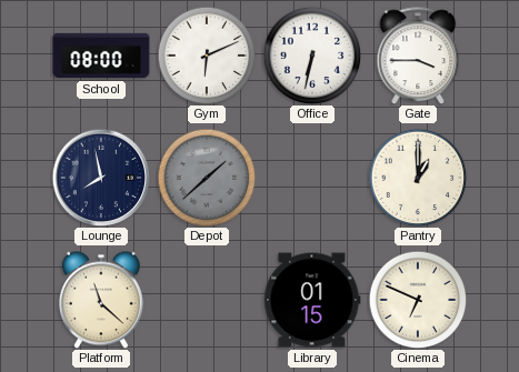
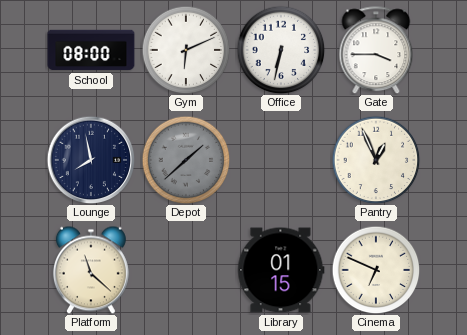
Pantry: 1:00 -> 12:56 (376, 160)
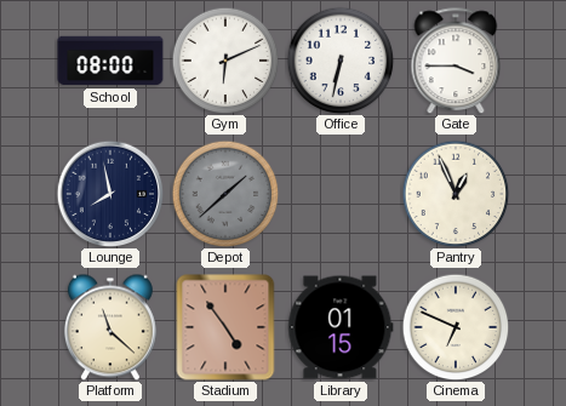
Stadium: none -> 4:54 (225, 327)
